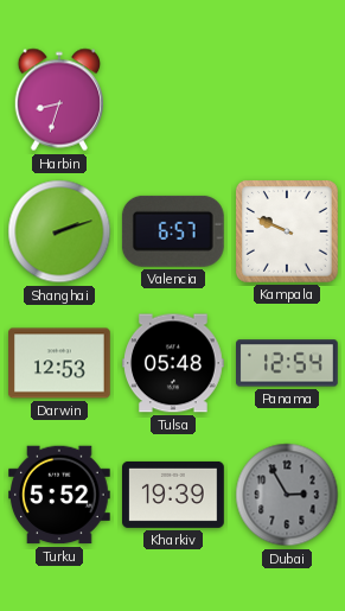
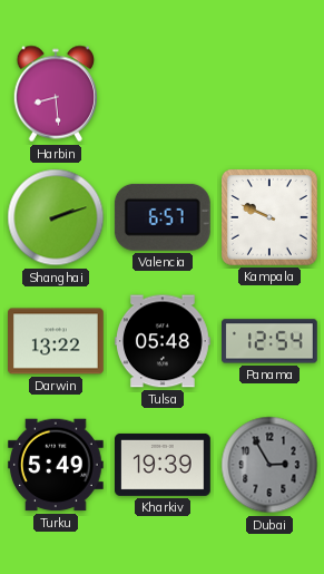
Harbin: 8:33 -> 8:29 (55, 94)
Darwin: 12:53 -> 13:22 (57, 341)
Turku: 5:52 -> 5:49 (57, 465)
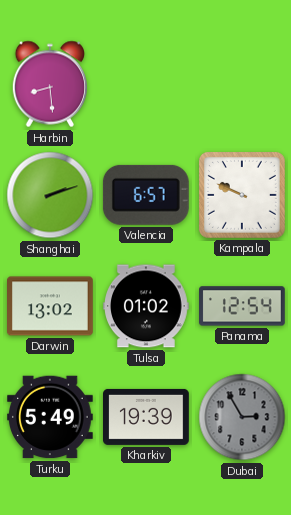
Darwin: 13:22 -> 13:02 (51, 306)
Tulsa: 05:48 -> 01:02 (147, 306)
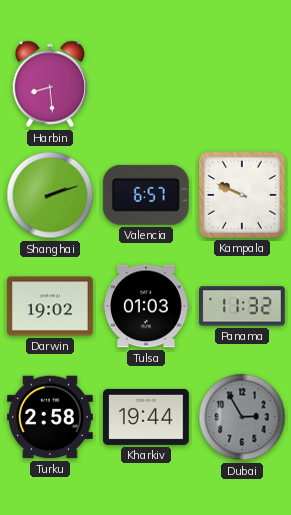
Darwin: 13:02 -> 19:02 (51, 306)
Tulsa: 01:02 -> 01:03 (147, 306)
Panama: 12:54 -> 11:32 (243, 306)
Turku: 5:49 -> 2:58 (51, 417)
Kharkiv: 19:39 -> 19:44 (147, 417)
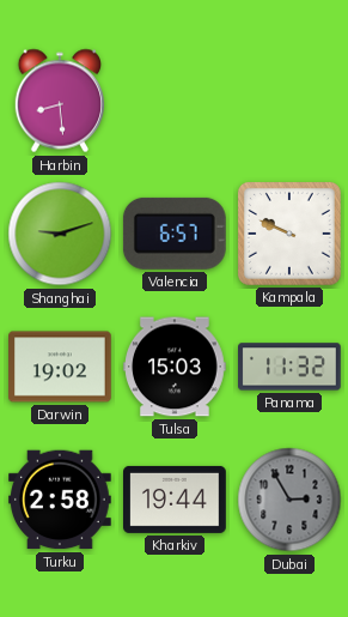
Shanghai: 2:12 -> 9:12 (60, 234)
Tulsa: 01:03 -> 15:03 (176, 367)
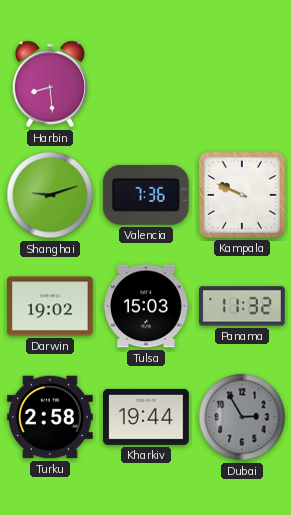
Valencia: 6:57 -> 7:36 (146, 195)
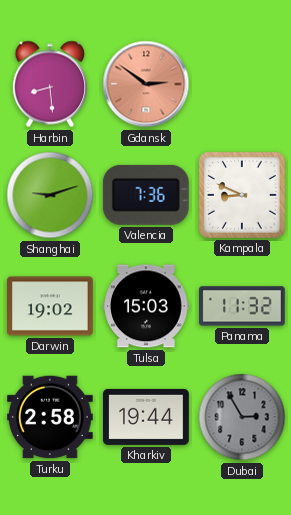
Gdansk: none -> 2:51 (146, 84)
Kampala: 9:49 -> 8:49 (242, 195)
